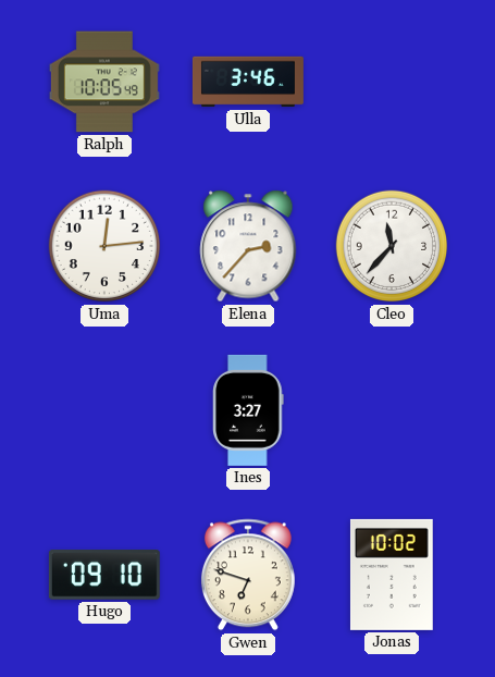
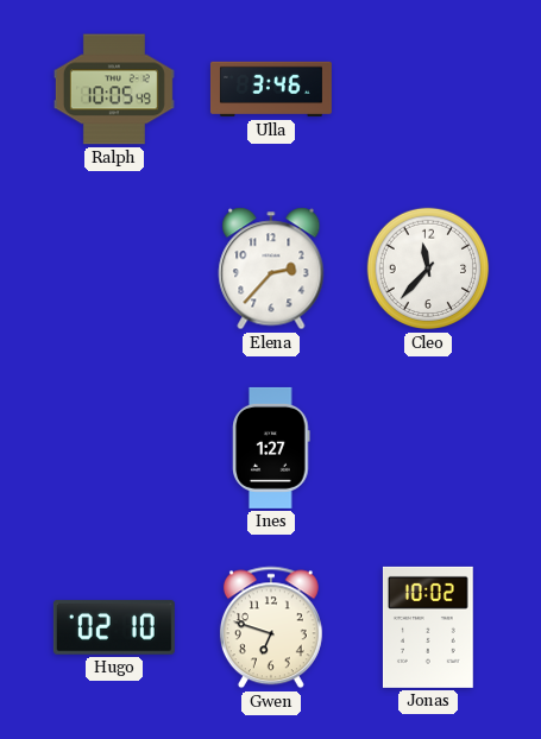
Uma: 12:14 -> none (104, 246)
Ines: 3:27 -> 1:27 (271, 448)
Hugo: 09:10 -> 02:10 (114, 629)
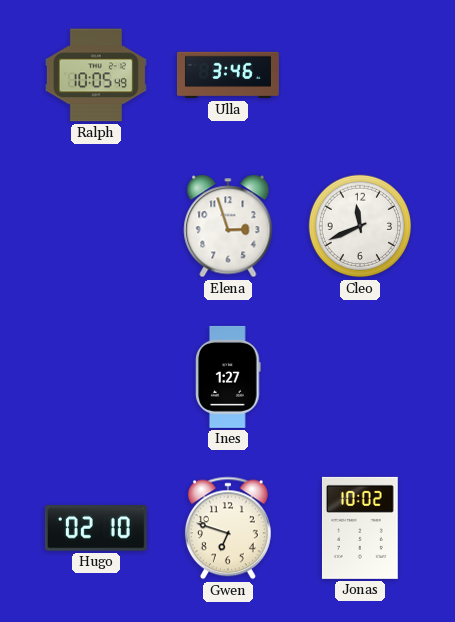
Elena: 2:37 -> 2:57 (228, 226)
Cleo: 11:37 -> 11:41 (360, 226)
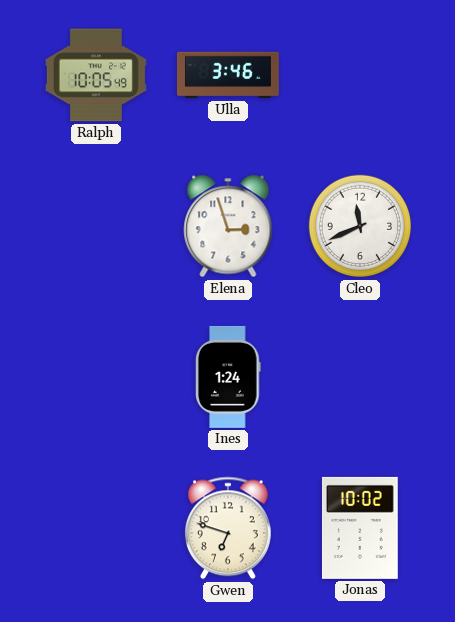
Ines: 1:27 -> 1:24 (228, 377)
Hugo: 02:10 -> none (96, 529)
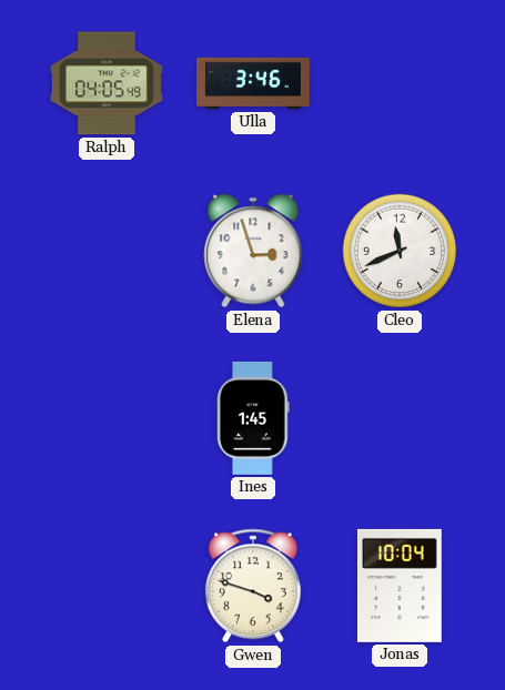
Ralph: 10:05 -> 04:05 (107, 83)
Ines: 1:24 -> 1:45 (253, 418)
Gwen: 6:48 -> 3:48 (253, 586)
Jonas: 10:02 -> 10:04 (400, 586)
